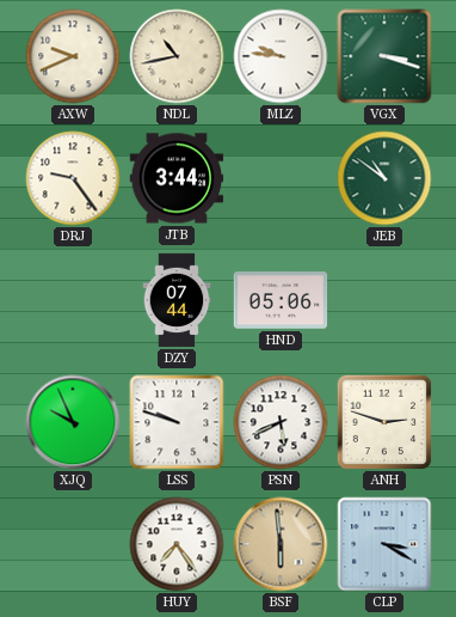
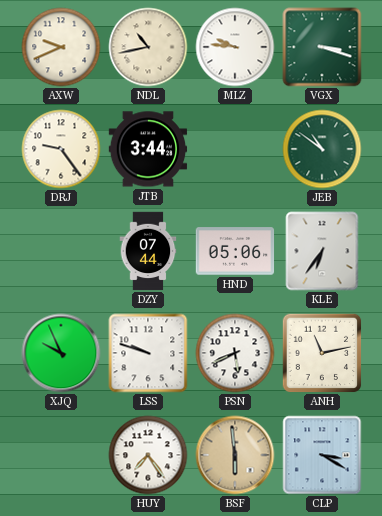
KLE: none -> 6:36 (322, 251)
ANH: 2:48 -> 11:13 (322, 353)
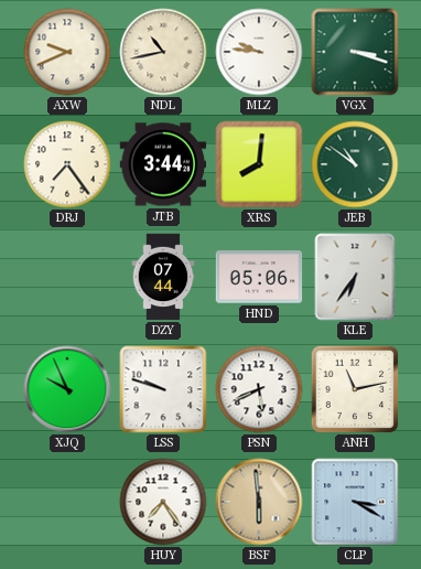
DRJ: 9:24 -> 7:24 (67, 164)
XRS: none -> 8:01 (259, 164)
